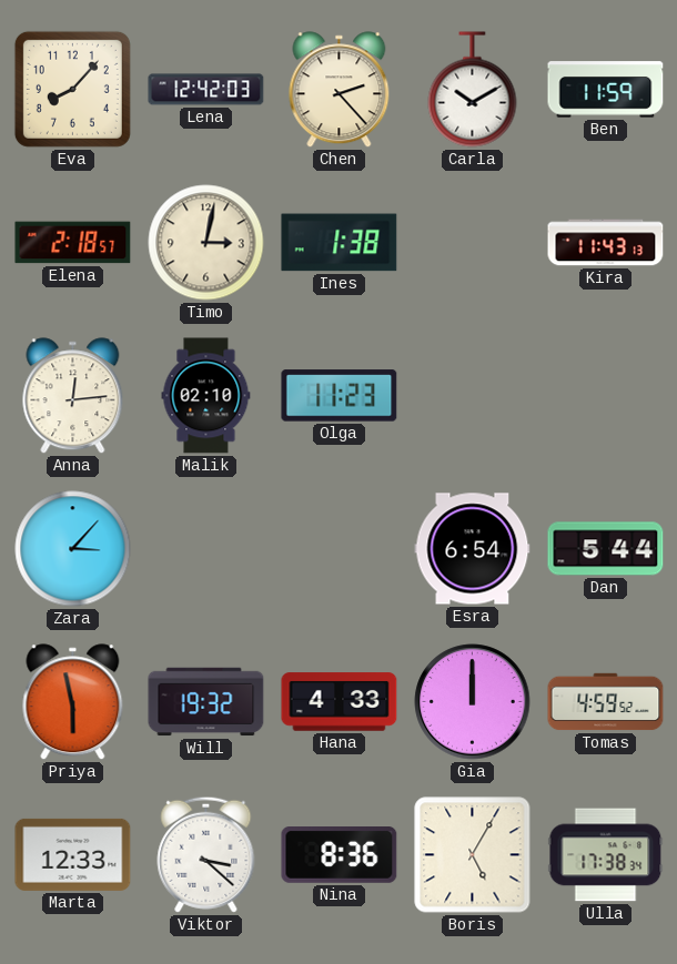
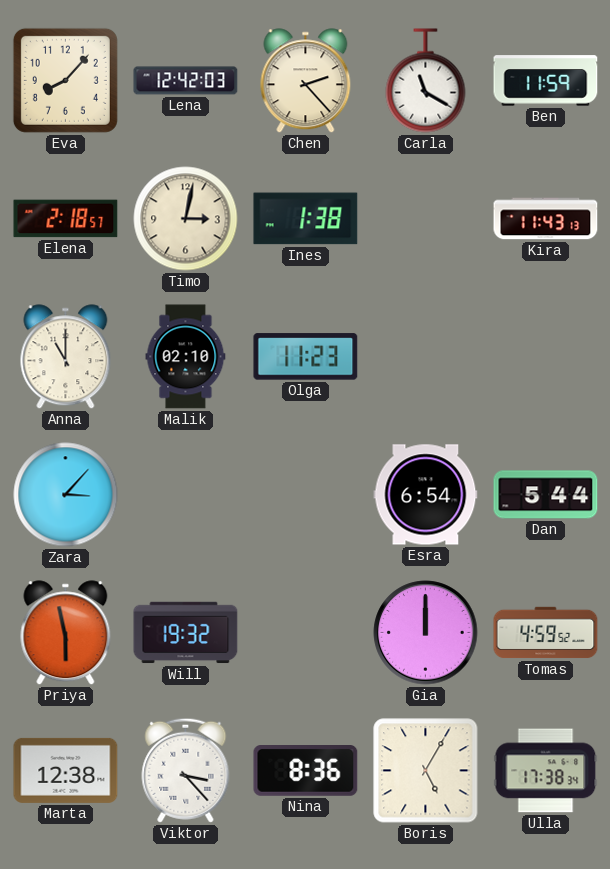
Carla: 10:10 -> 11:20 (426, 81)
Anna: 12:14 -> 11:00 (66, 357)
Hana: 4:33 -> none (340, 702)
Marta: 12:33 -> 12:38 (66, 770)
Viktor: 3:22 -> 3:23 (186, 770)
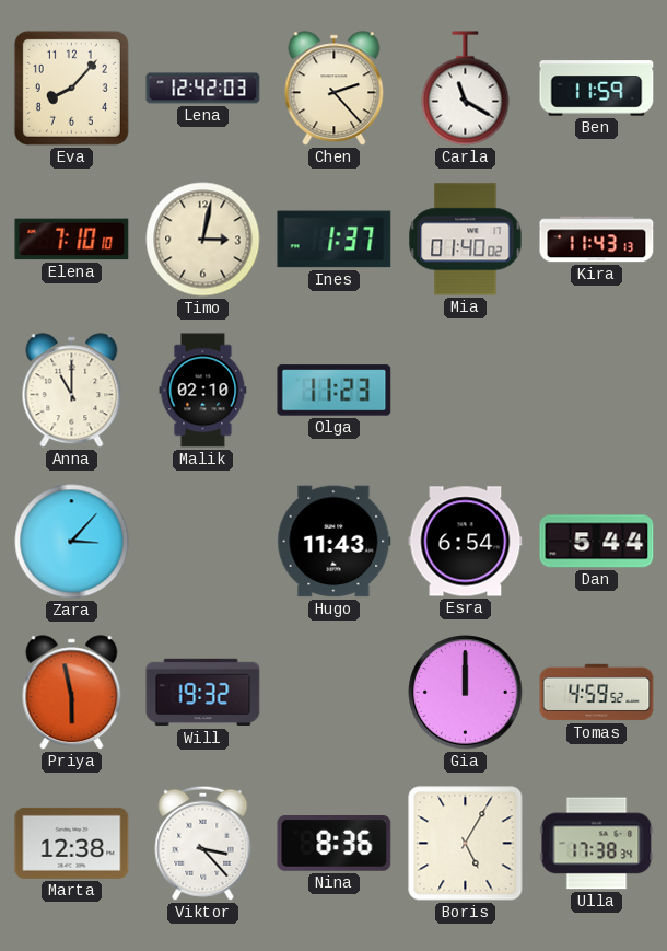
Elena: 2:18 -> 7:10 (72, 240)
Ines: 1:38 -> 1:37 (335, 240)
Mia: none -> 01:40 (466, 240)
Hugo: none -> 11:43 (335, 542)
